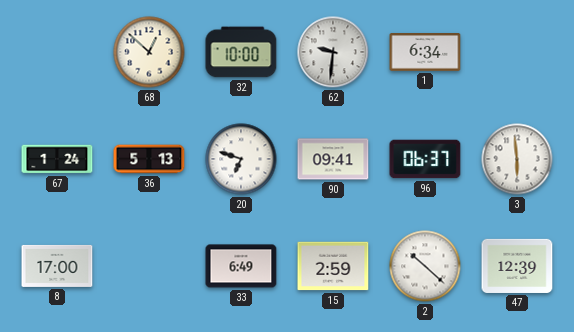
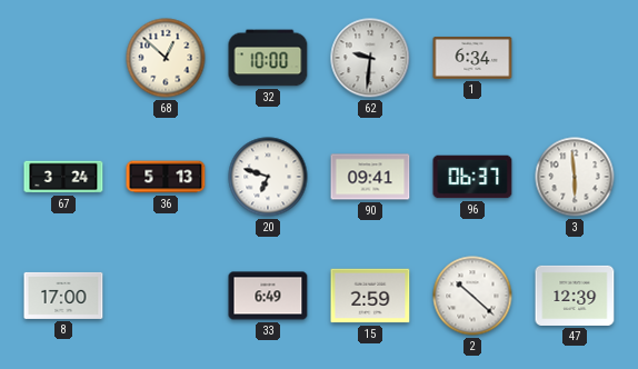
67: 1:24 -> 3:24 (63, 177)
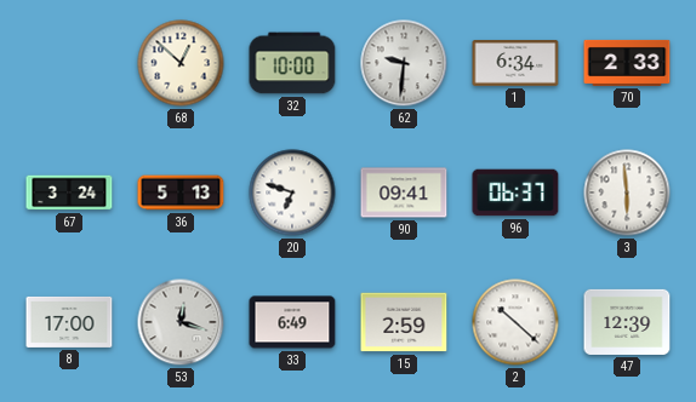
70: none -> 2:33 (627, 63)
53: none -> 12:18 (181, 322)
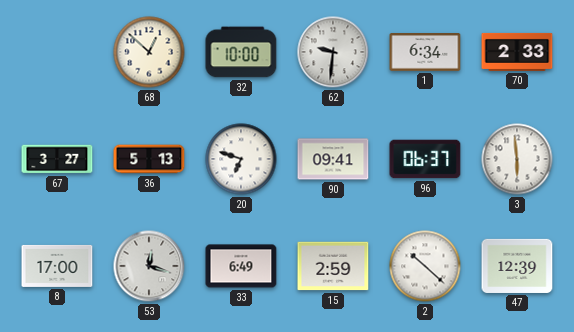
67: 3:24 -> 3:27 (57, 159)
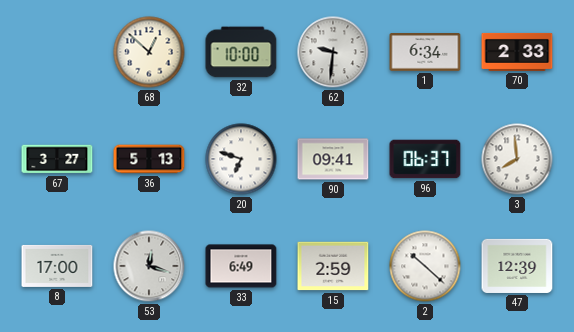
3: 5:59 -> 7:59 (517, 159)
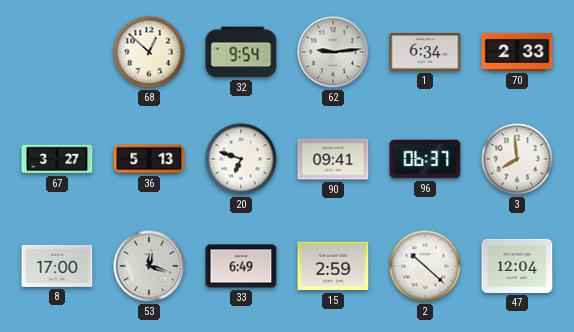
32: 10:00 -> 9:54 (241, 52)
62: 9:31 -> 9:14 (333, 52)
47: 12:39 -> 12:04 (517, 266)
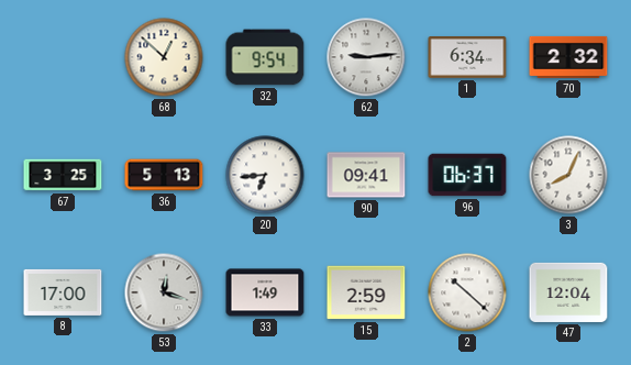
70: 2:33 -> 2:32 (568, 57)
67: 3:27 -> 3:25 (63, 175)
20: 6:48 -> 6:44 (265, 175)
3: 7:59 -> 8:04 (568, 175)
33: 6:49 -> 1:49 (265, 292)
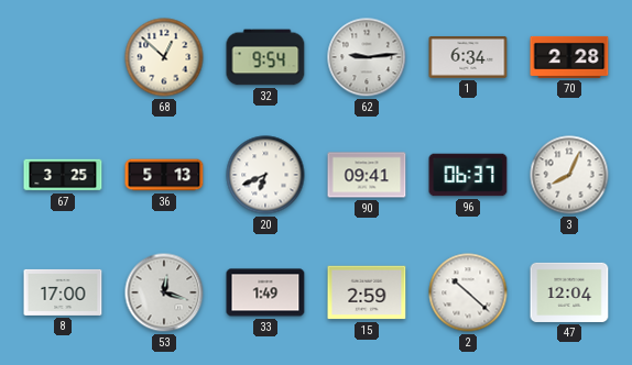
70: 2:32 -> 2:28 (569, 57)
20: 6:44 -> 6:41 (265, 175)
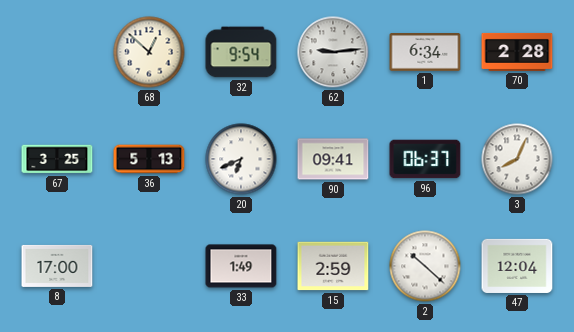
53: 12:18 -> none (164, 292)
